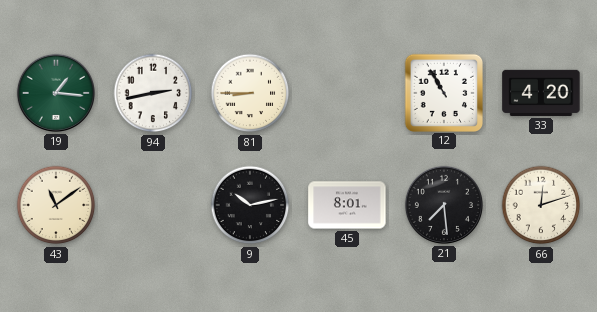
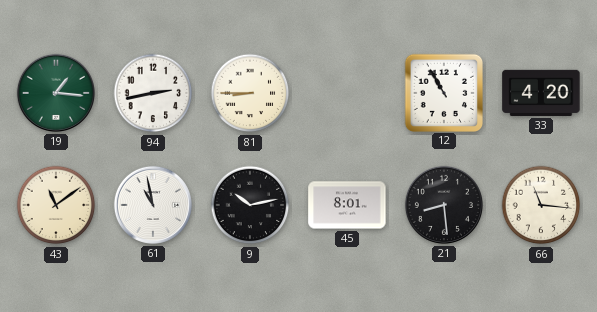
61: none -> 10:58 (153, 205)
21: 7:29 -> 8:29 (444, 205)
66: 12:12 -> 11:16 (541, 205)
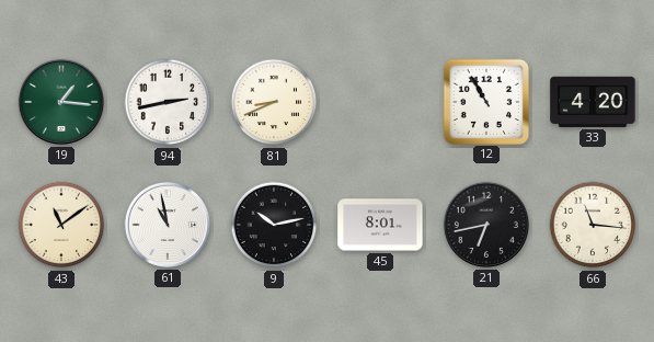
81: 8:45 -> 8:41 (274, 102)
21: 8:29 -> 6:43 (486, 225)
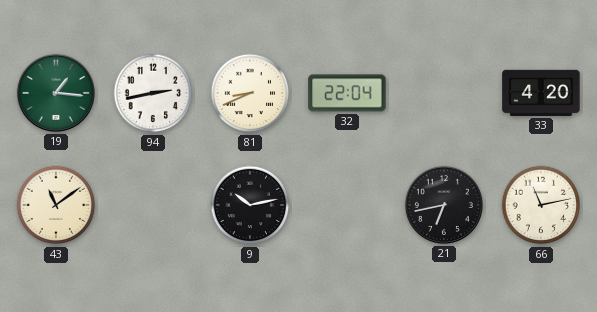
32: none -> 22:04 (347, 93)
12: 10:55 -> none (485, 101)
61: 10:58 -> none (168, 225)
45: 8:01 -> none (380, 225)
66: 11:16 -> 11:13 (541, 205)
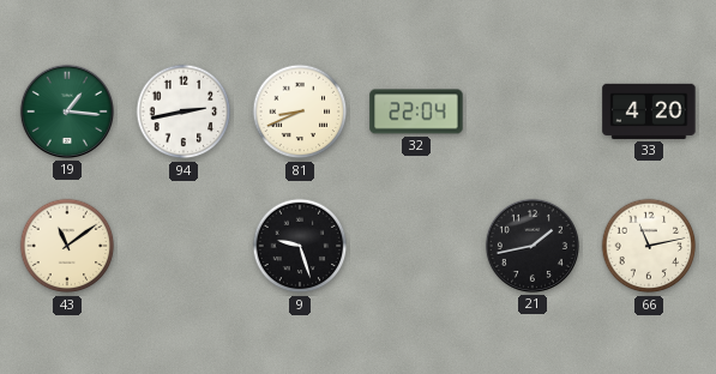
9: 10:13 -> 9:27 (300, 246)
21: 6:43 -> 1:43 (533, 246)
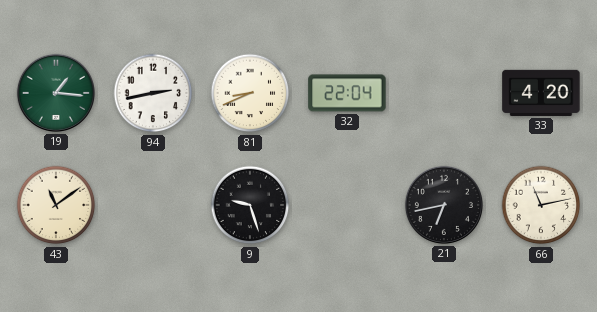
21: 1:43 -> 6:43 (444, 205)
